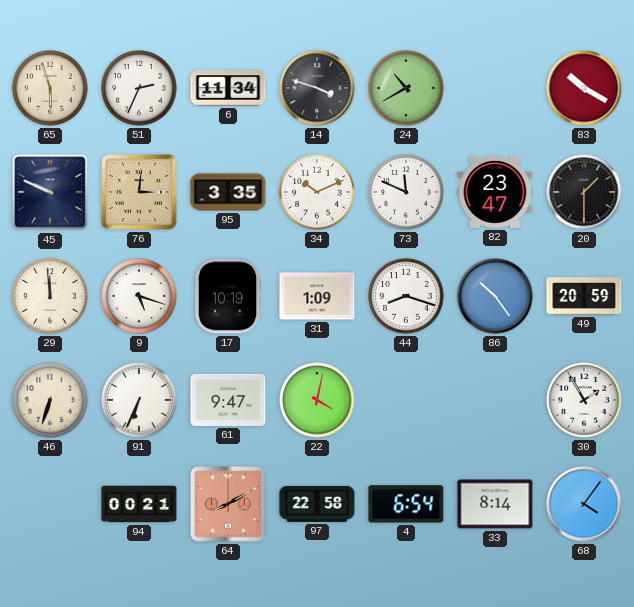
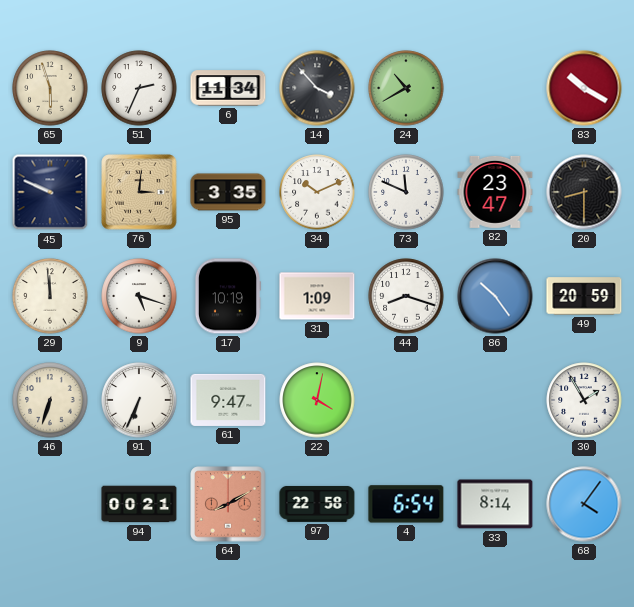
14: 3:48 -> 3:53 (317, 88)
20: 1:30 -> 8:30 (584, 192)
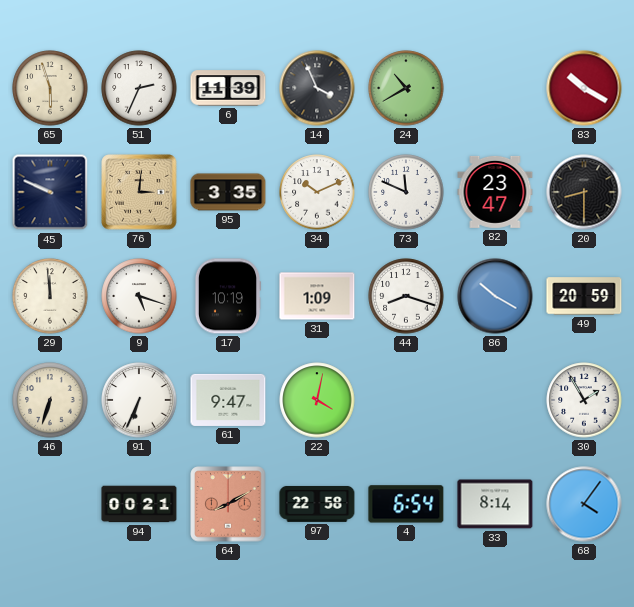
6: 11:34 -> 11:39 (228, 88)
14: 3:53 -> 3:56 (317, 88)
86: 10:24 -> 10:20 (495, 296)
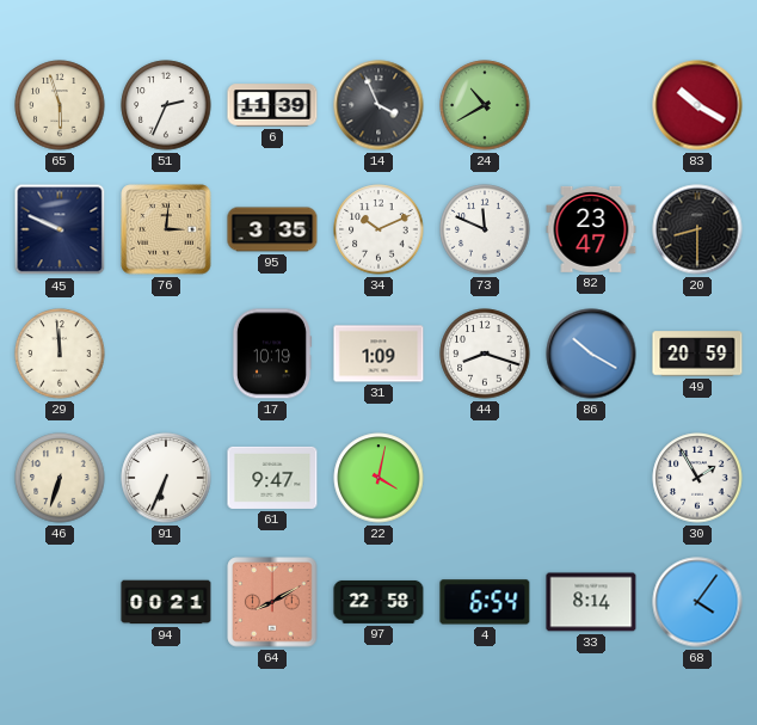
9: 5:18 -> none (139, 296)
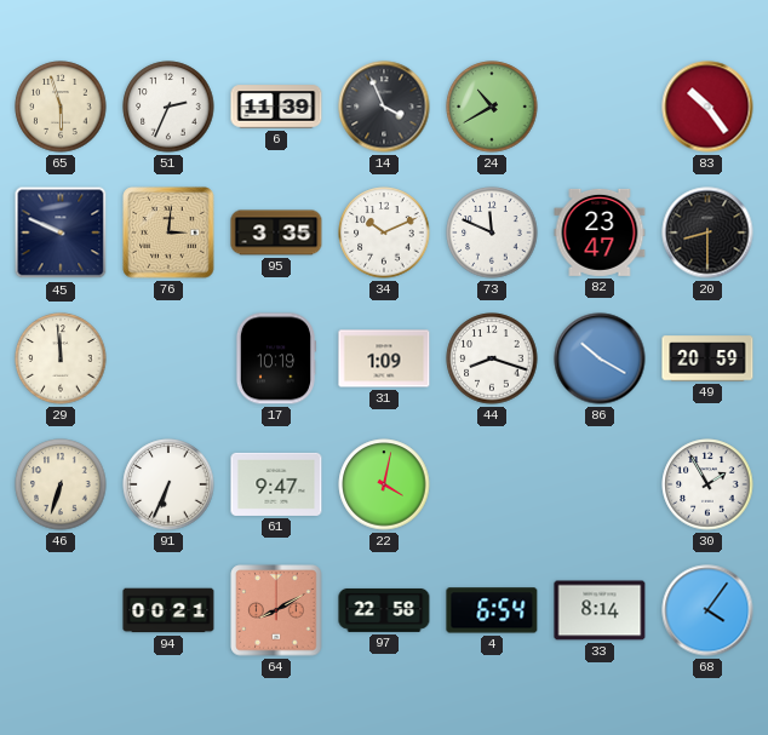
83: 10:20 -> 10:24 (707, 107)
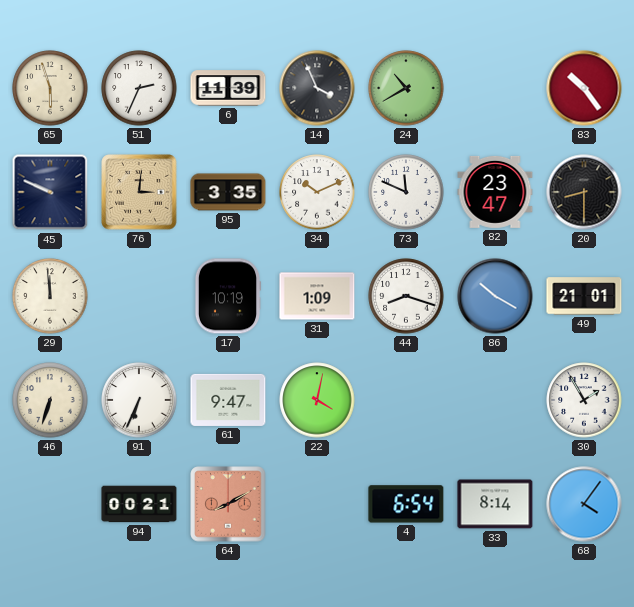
49: 20:59 -> 21:01 (584, 296)
97: 22:58 -> none (384, 610)
